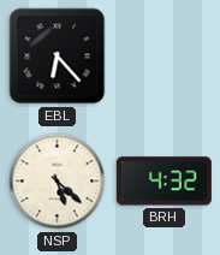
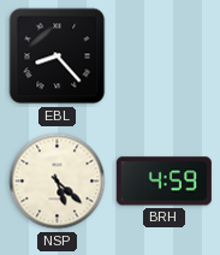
EBL: 6:23 -> 8:23 (58, 57)
BRH: 4:32 -> 4:59 (163, 182)
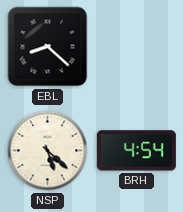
EBL: 8:23 -> 8:22 (48, 47)
BRH: 4:59 -> 4:54 (136, 151)
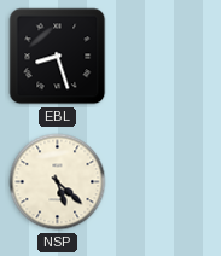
EBL: 8:22 -> 8:27 (58, 57)
BRH: 4:54 -> none (136, 151)
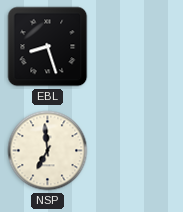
NSP: 5:22 -> 6:59 (48, 151)
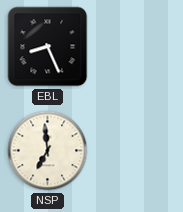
EBL: 8:27 -> 8:26 (48, 47)
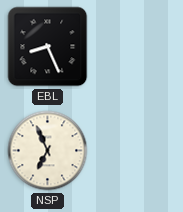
NSP: 6:59 -> 6:56 (48, 151)
